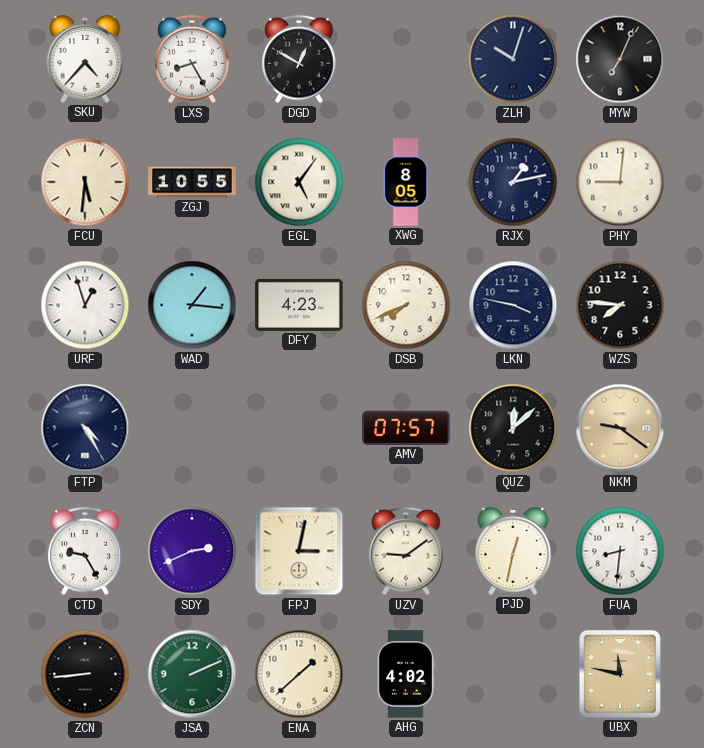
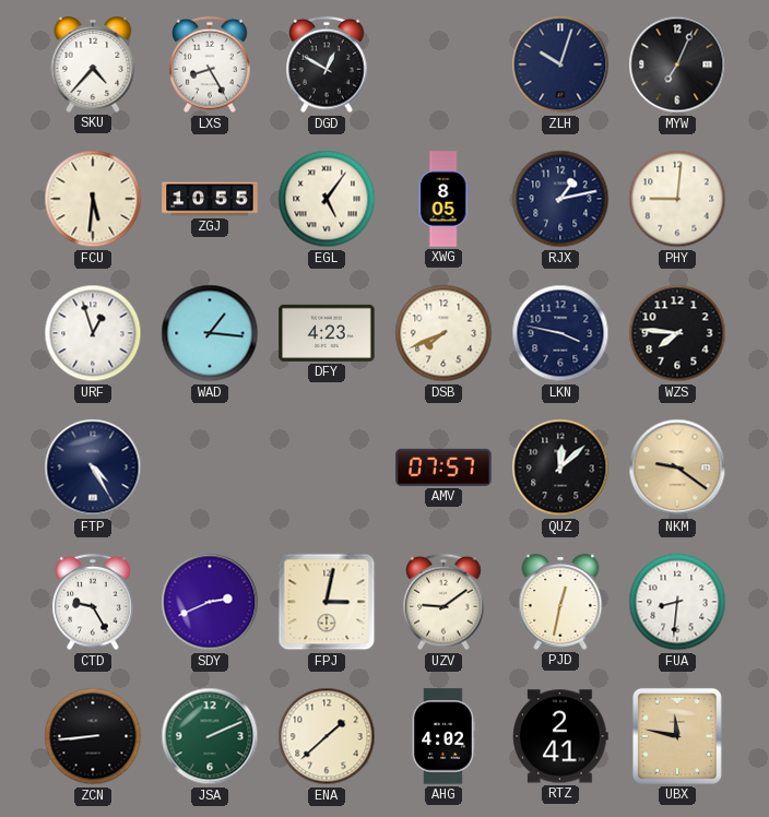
RTZ: none -> 2:41 (560, 736)
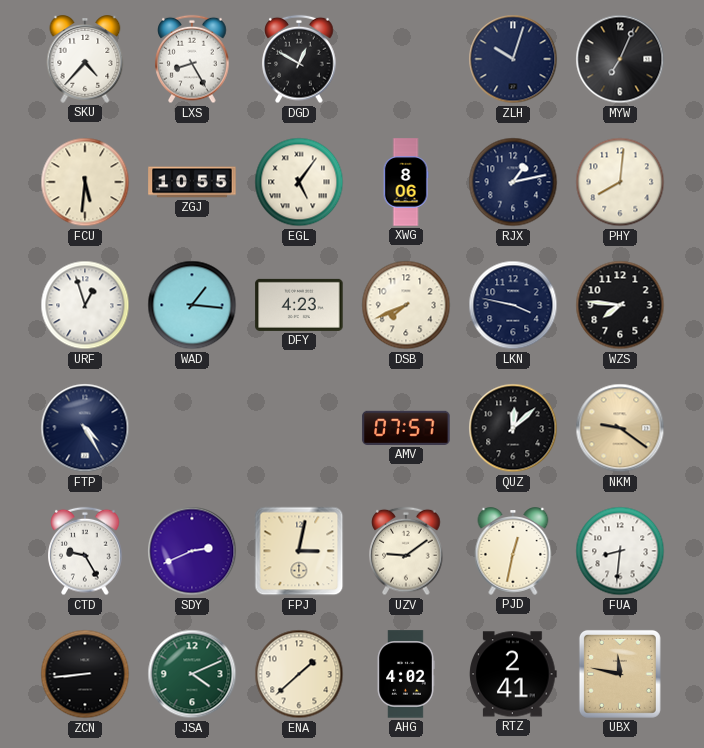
XWG: 8:05 -> 8:06 (406, 182)
PHY: 9:01 -> 8:01 (620, 182)
JSA: 2:11 -> 4:11 (192, 674)
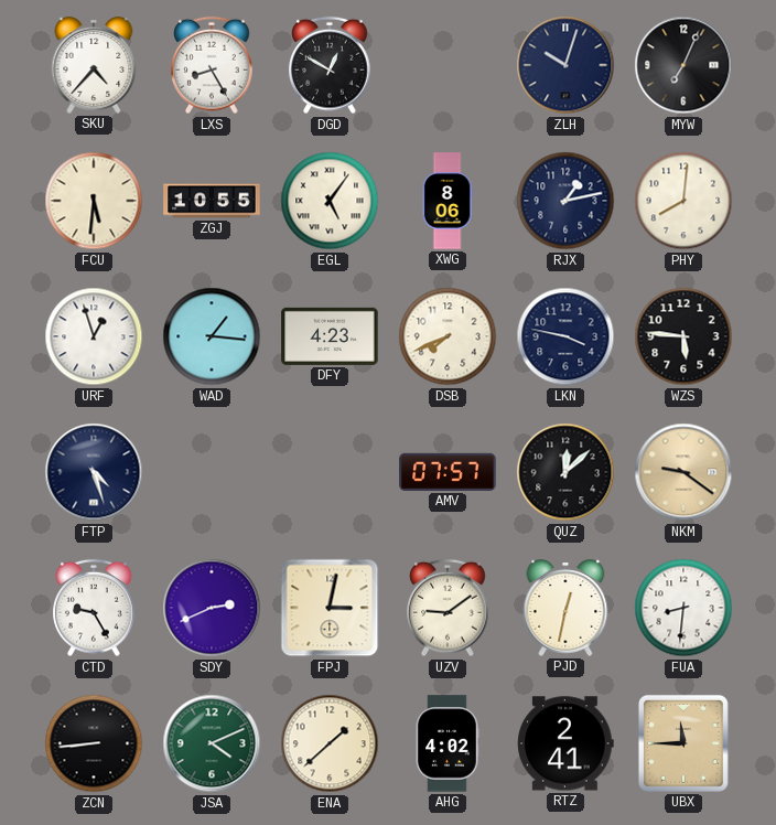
WZS: 7:46 -> 5:46 (683, 336)
FTP: 4:25 -> 4:27 (94, 472)
UBX: 11:47 -> 11:45 (683, 743)
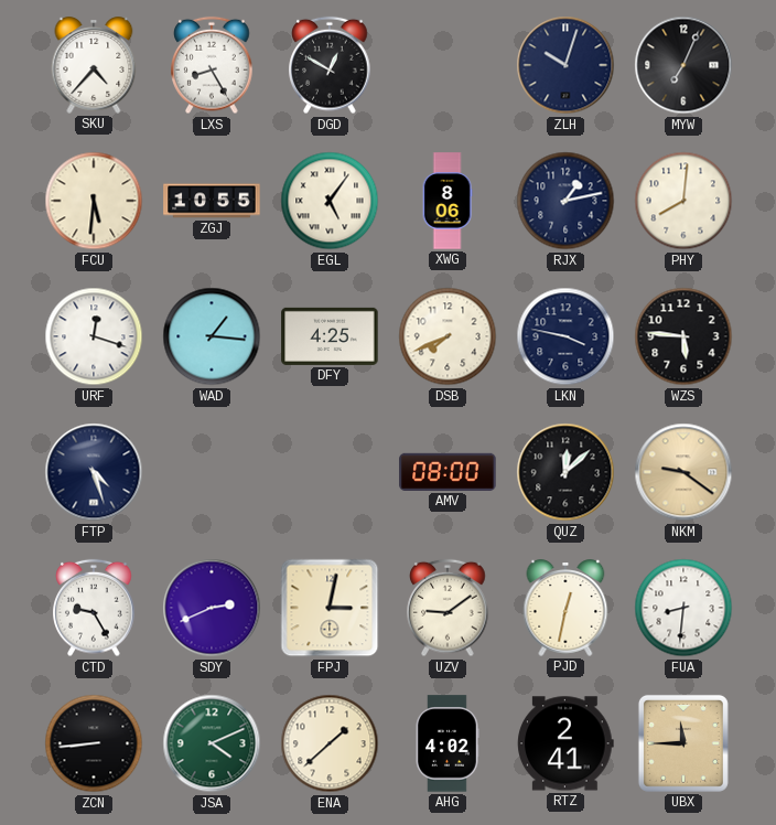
URF: 12:57 -> 12:18 (94, 336)
DFY: 4:23 -> 4:25 (330, 336)
AMV: 07:57 -> 08:00 (448, 472)
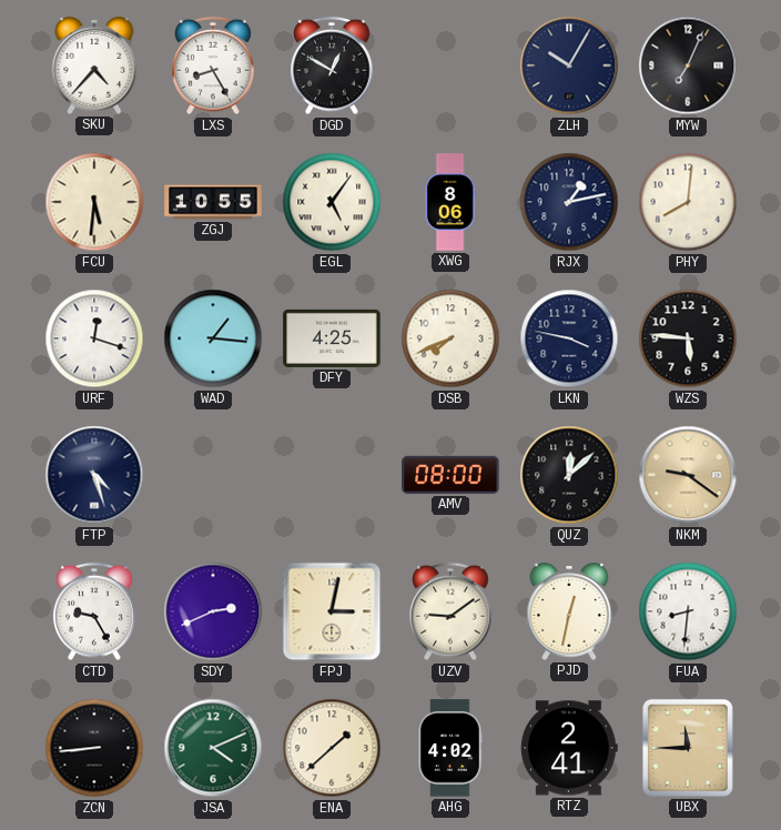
ZLH: 10:03 -> 10:05 (569, 65)
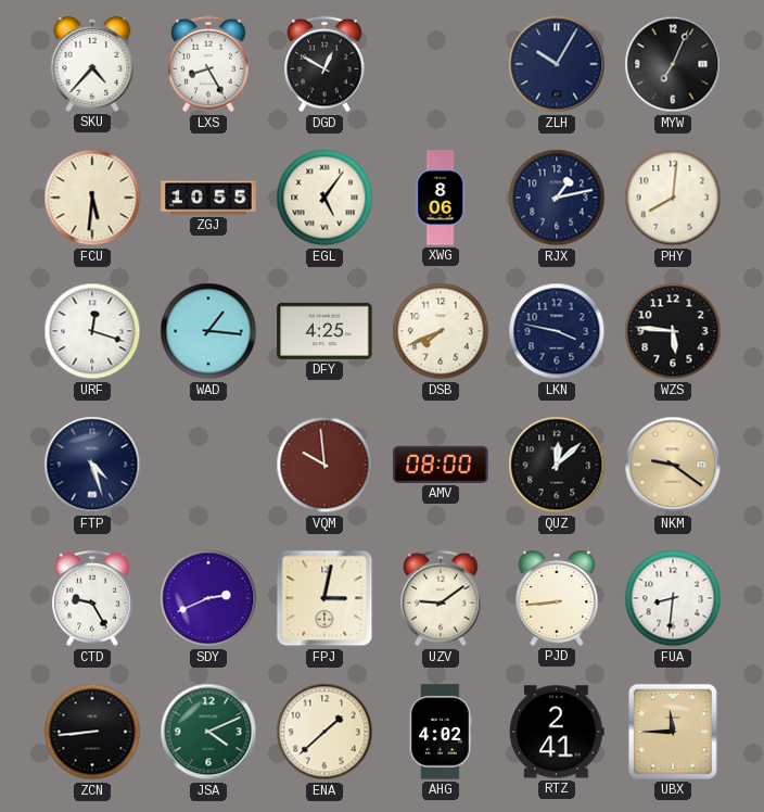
VQM: none -> 9:59 (324, 465)
PJD: 12:32 -> 8:44 (557, 598)
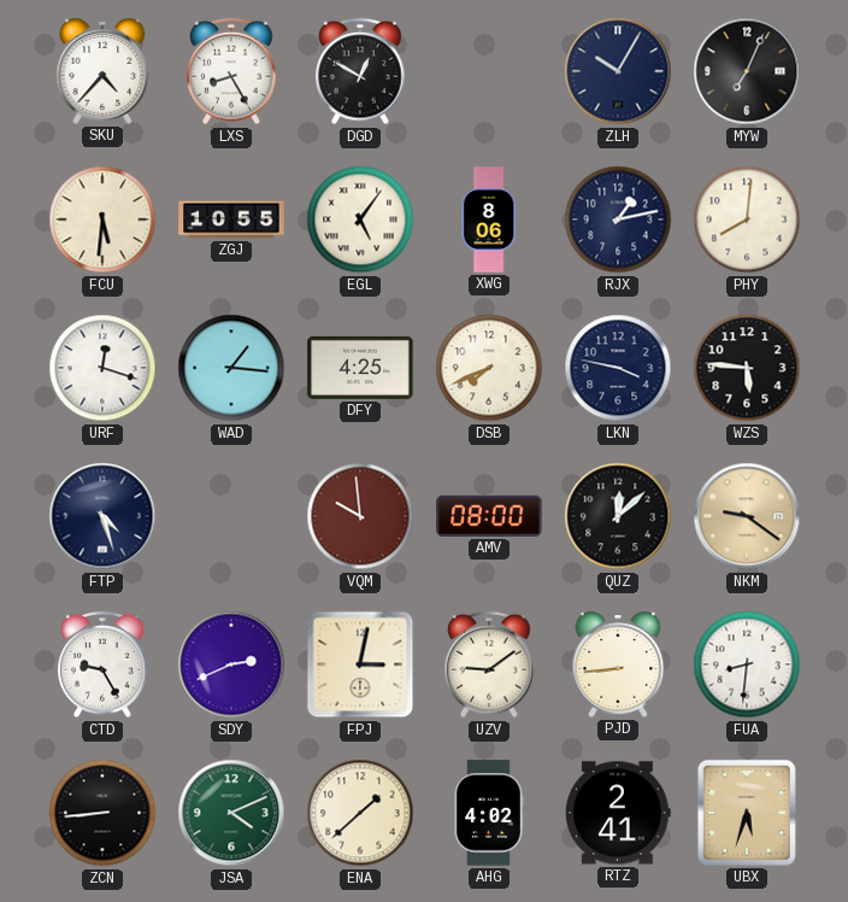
UBX: 11:45 -> 5:33 (747, 813)
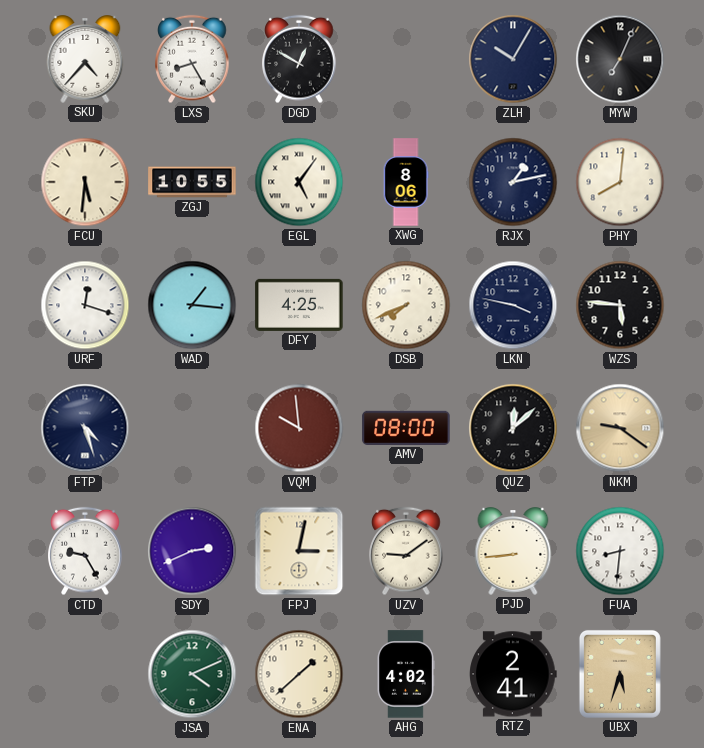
ZCN: 8:44 -> none (102, 813)
